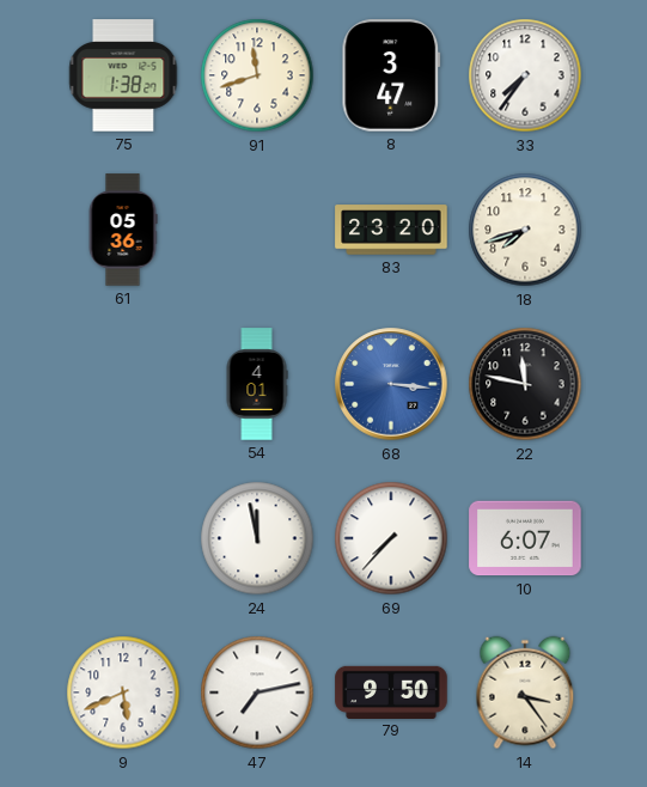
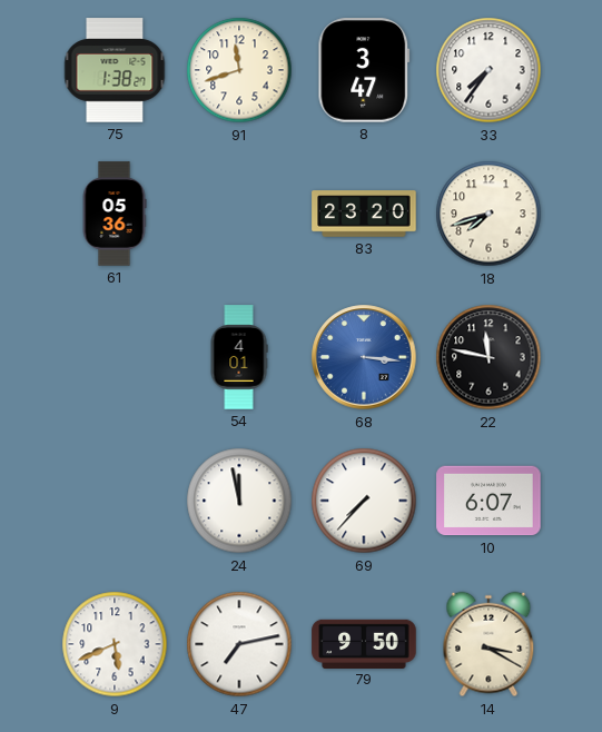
14: 3:24 -> 3:20 (488, 644)
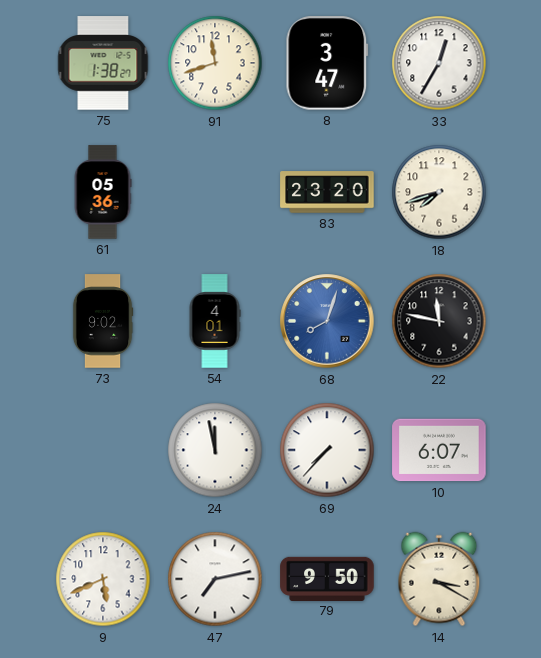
33: 7:36 -> 12:35 (439, 63)
73: none -> 9:02 (103, 321)
68: 3:16 -> 8:03 (327, 321)
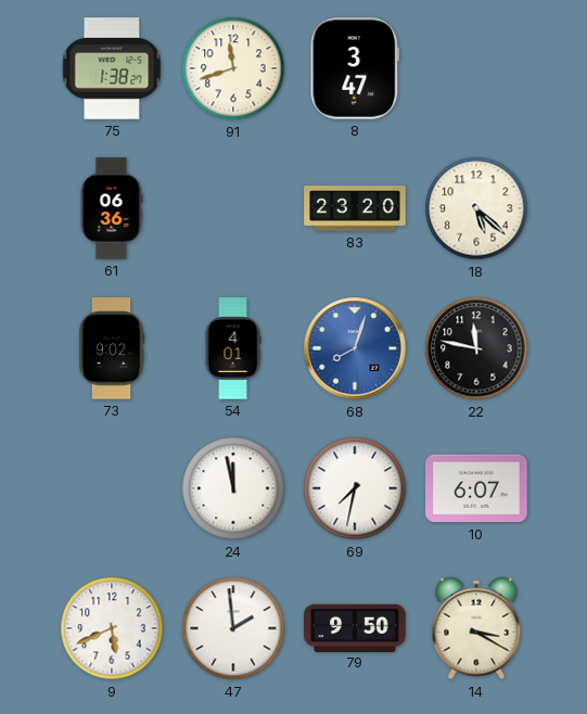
33: 12:35 -> none (439, 63)
61: 05:36 -> 06:36 (112, 208)
18: 7:42 -> 5:22 (476, 208)
69: 7:37 -> 7:32 (355, 488)
47: 7:13 -> 1:59 (233, 628)
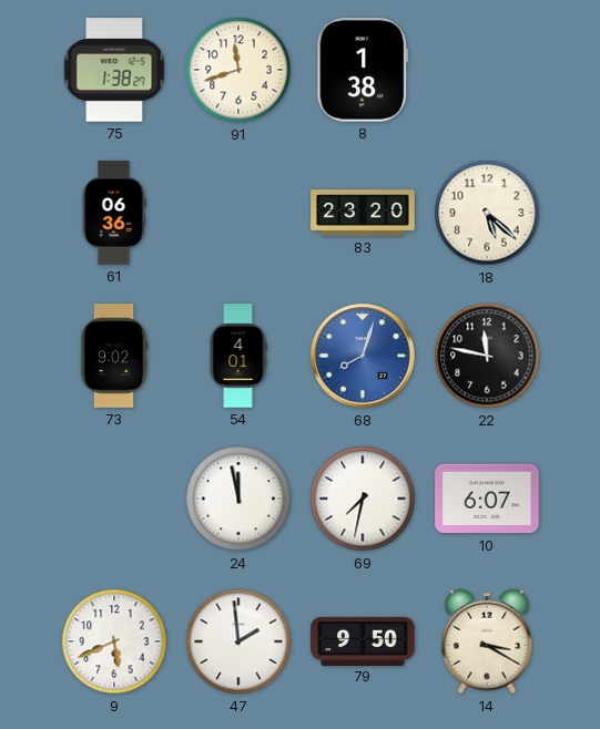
8: 3:47 -> 1:38 (363, 70)
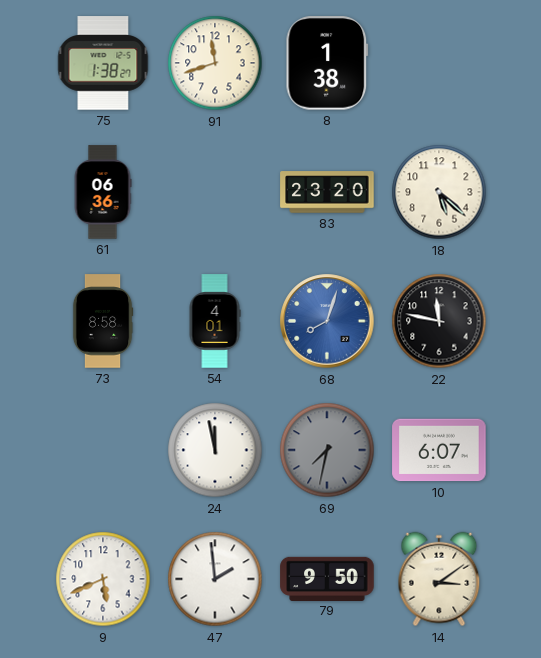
73: 9:02 -> 8:58 (103, 321)
69 dial: white -> grey (327, 450)
14: 3:20 -> 3:09 (439, 579)
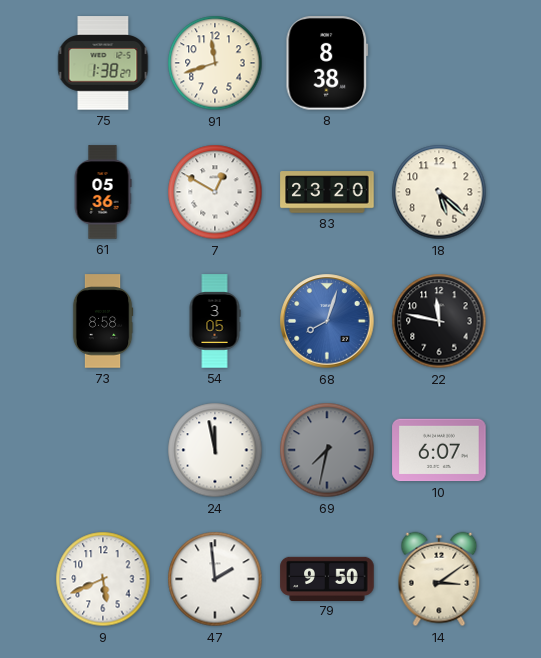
8: 1:38 -> 8:38 (327, 63)
61: 06:36 -> 05:36 (103, 192)
7: none -> 12:50 (215, 192)
54: 4:01 -> 3:05 (215, 321)
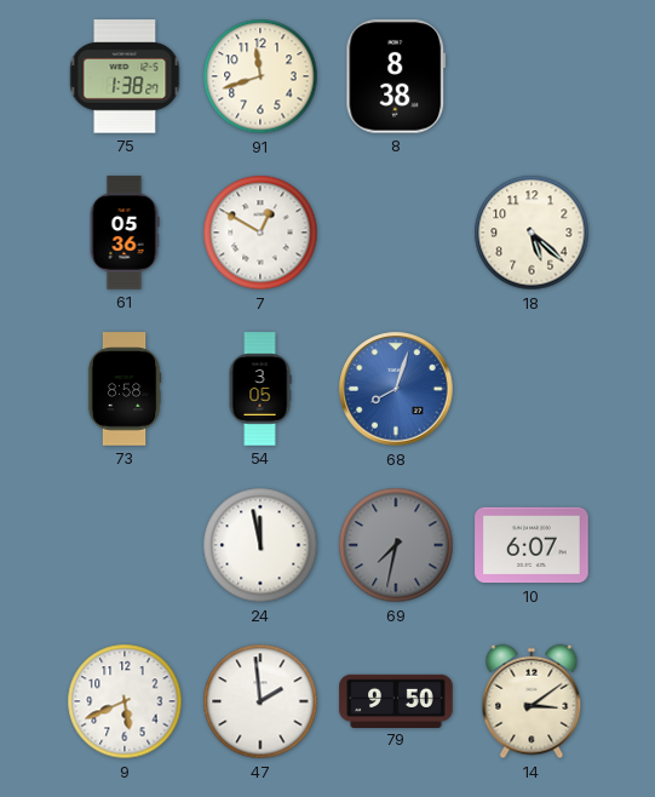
83: 23:20 -> none (327, 192)
22: 11:47 -> none (439, 321)
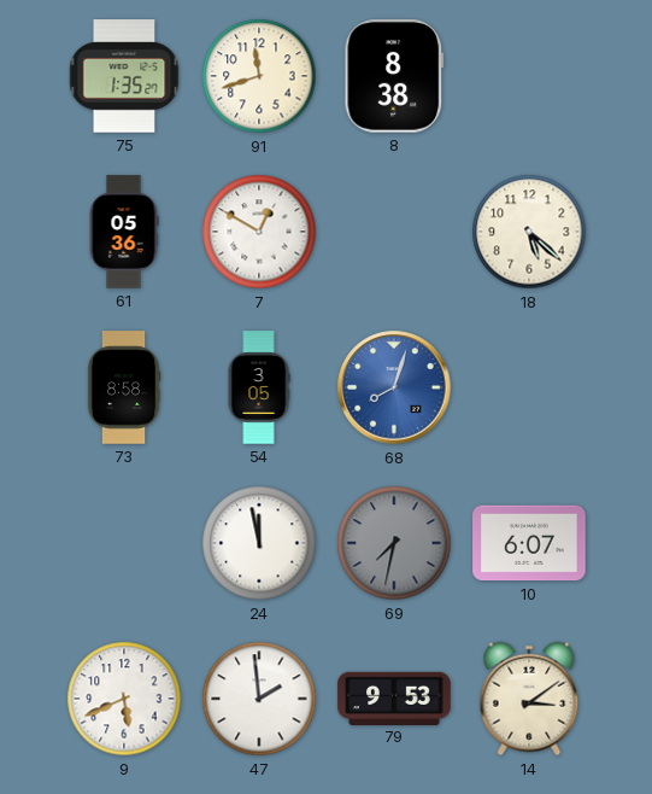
75: 1:38 -> 1:35 (124, 76)
79: 9:50 -> 9:53 (394, 697)
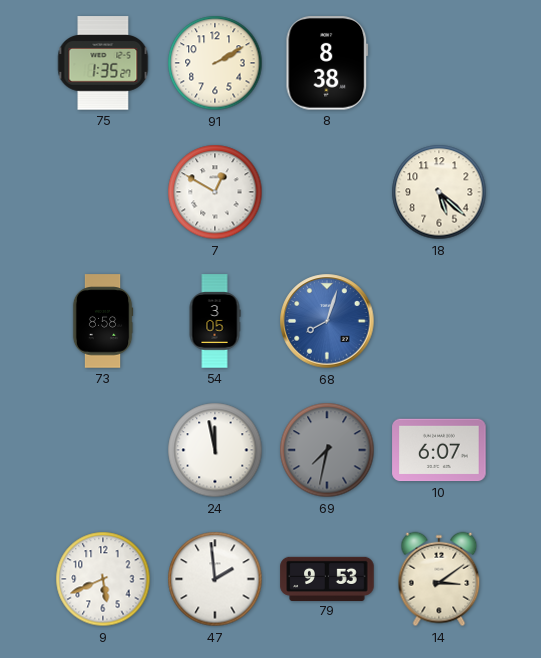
91: 11:42 -> 2:10 (215, 63)
61: 05:36 -> none (124, 232)
